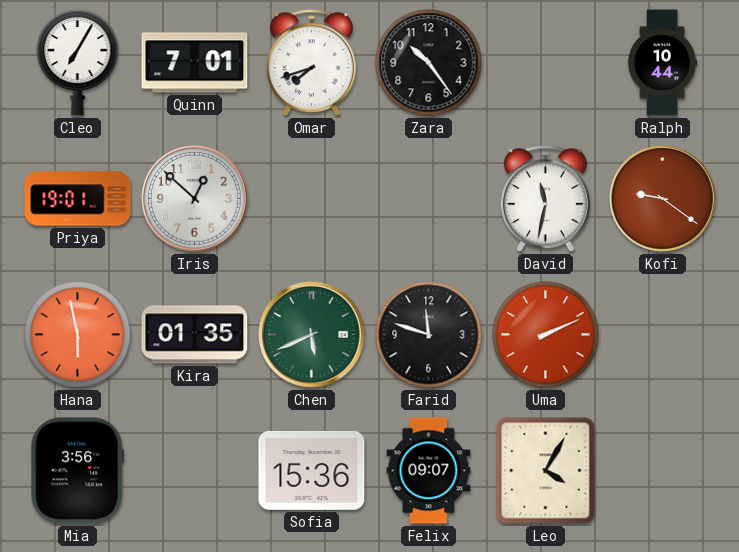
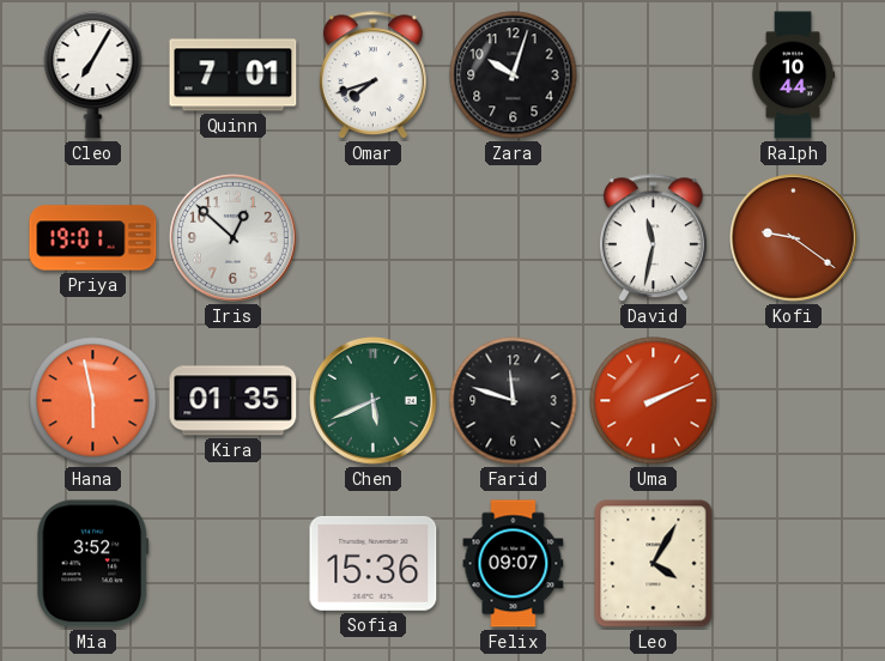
Zara: 10:24 -> 10:03 (514, 75)
Mia: 3:56 -> 3:52 (93, 564)
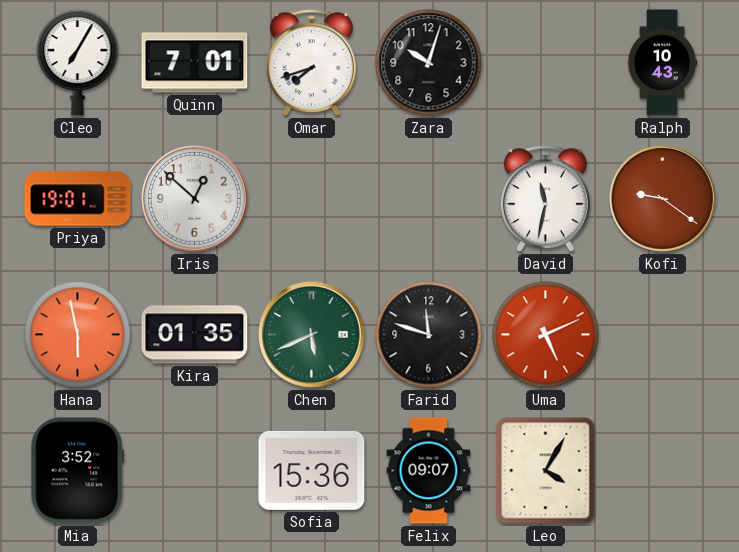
Ralph: 10:44 -> 10:43 (662, 63)
Uma: 2:11 -> 5:11 (546, 335)
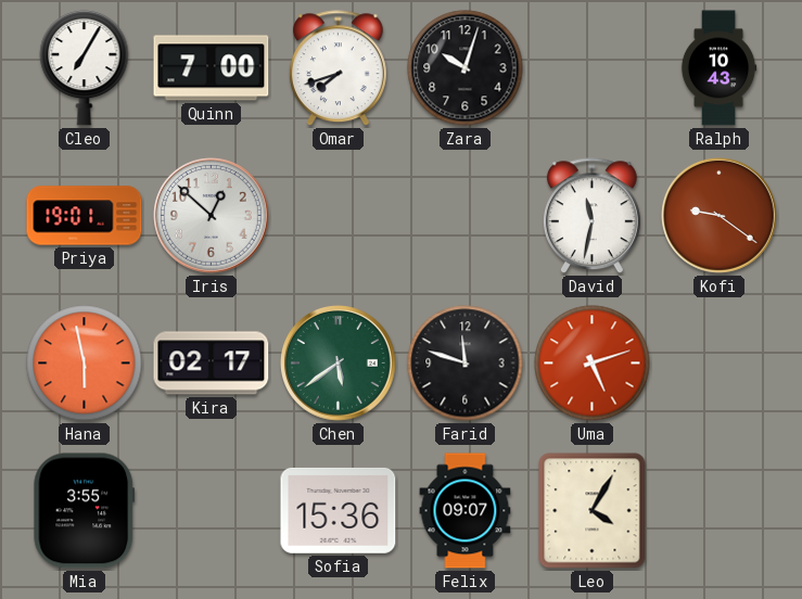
Quinn: 7:01 -> 7:00 (212, 68)
Kira: 01:35 -> 02:17 (212, 364)
Chen: 5:41 -> 5:39 (339, 364)
Uma: 5:11 -> 5:12 (593, 364)
Mia: 3:52 -> 3:55 (85, 511)
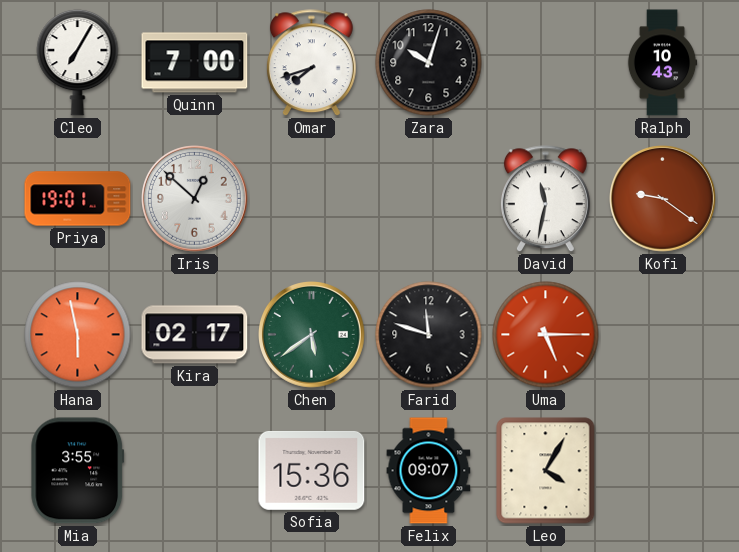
Uma: 5:12 -> 5:15 (546, 335)
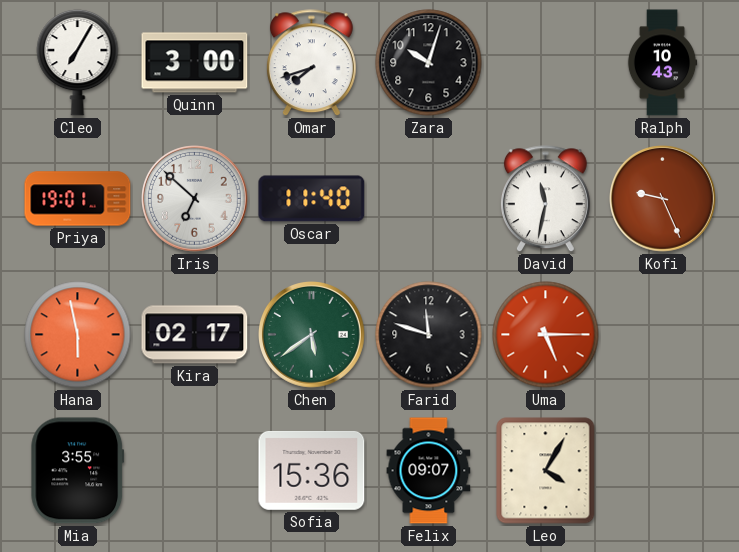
Quinn: 7:00 -> 3:00 (195, 63)
Iris: 12:52 -> 6:52 (195, 199)
Oscar: none -> 11:40 (312, 199)
Kofi: 9:21 -> 9:26 (663, 199)
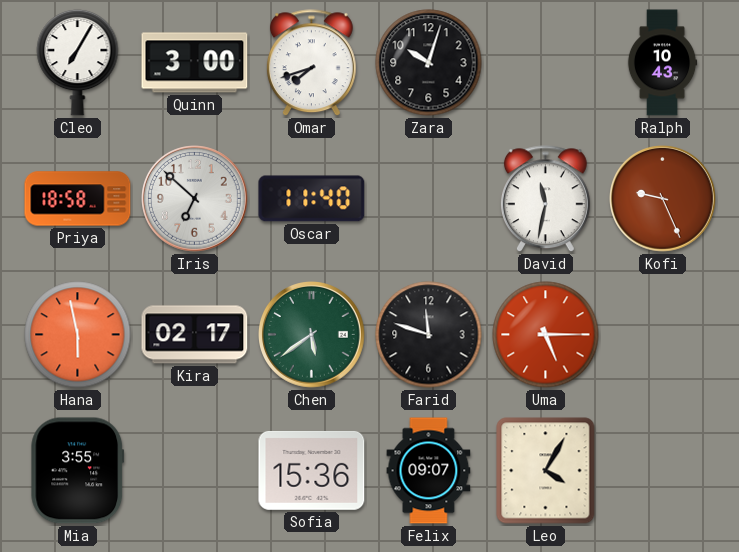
Priya: 19:01 -> 18:58 (78, 199)
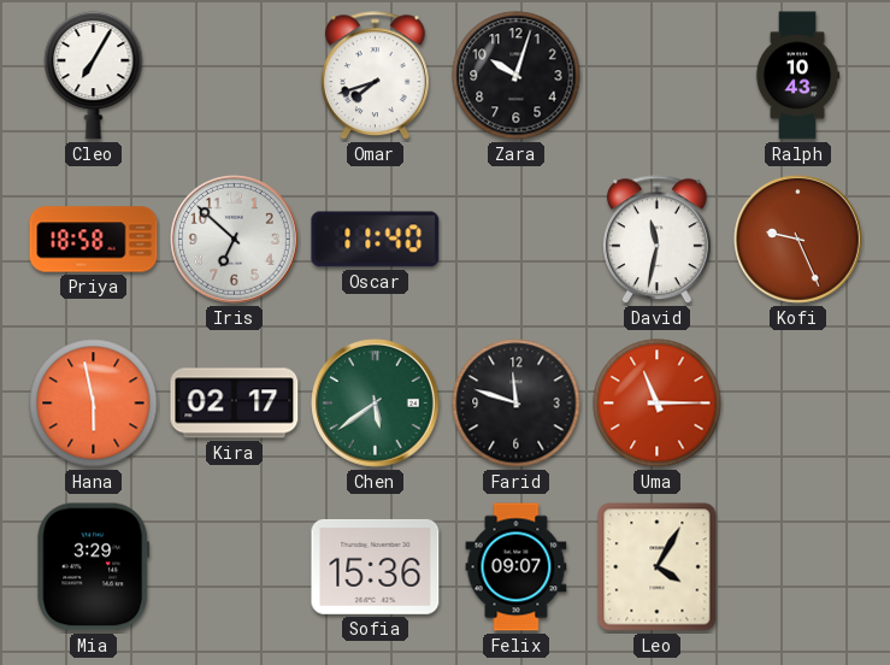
Quinn: 3:00 -> none (195, 63)
Uma: 5:15 -> 11:15 (658, 404)
Mia: 3:55 -> 3:29 (94, 567)
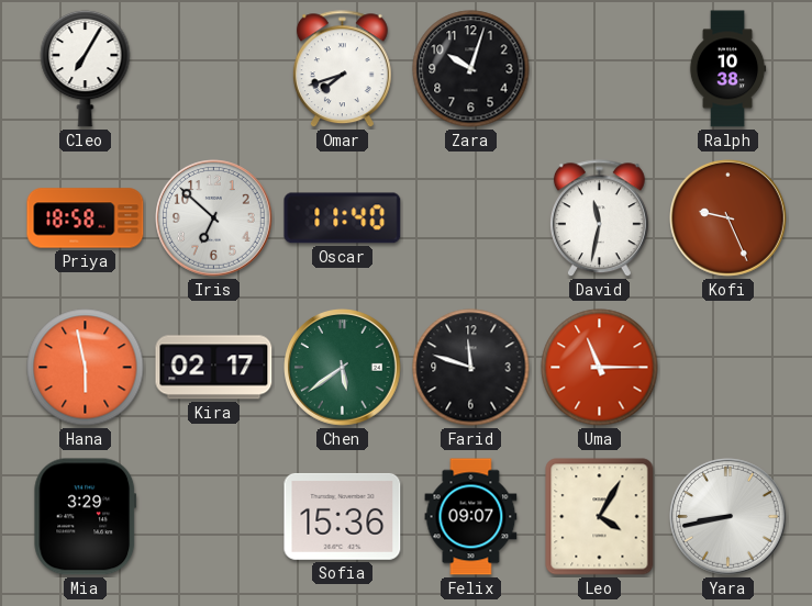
Ralph: 10:43 -> 10:38 (727, 69)
Yara: none -> 8:43 (728, 517)
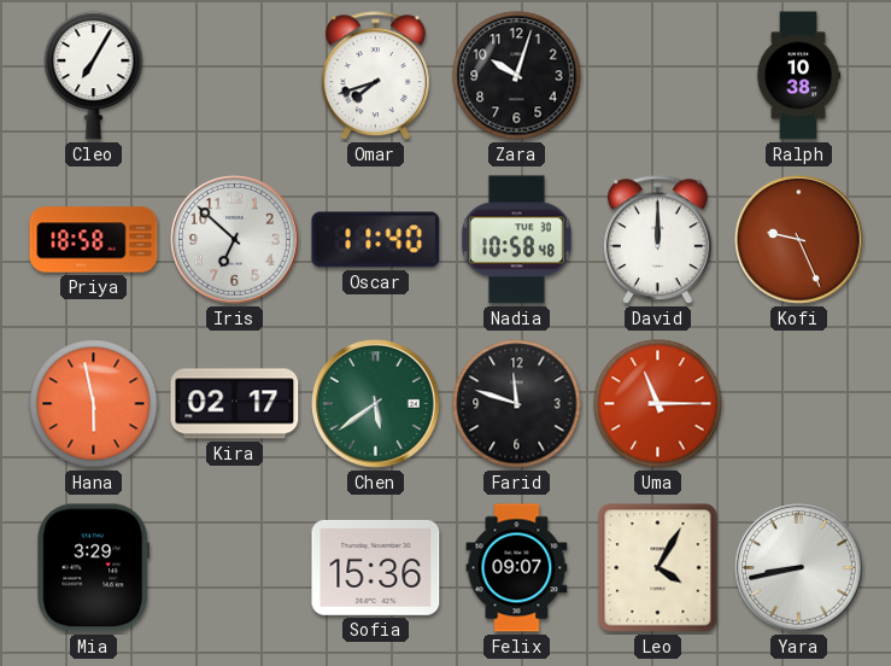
Nadia: none -> 10:58 (516, 240)
David: 11:32 -> 12:00 (657, 240)
